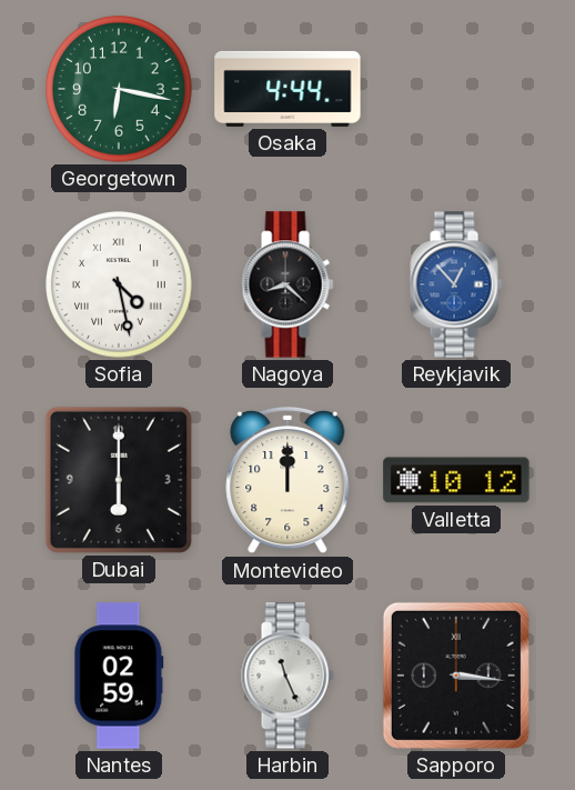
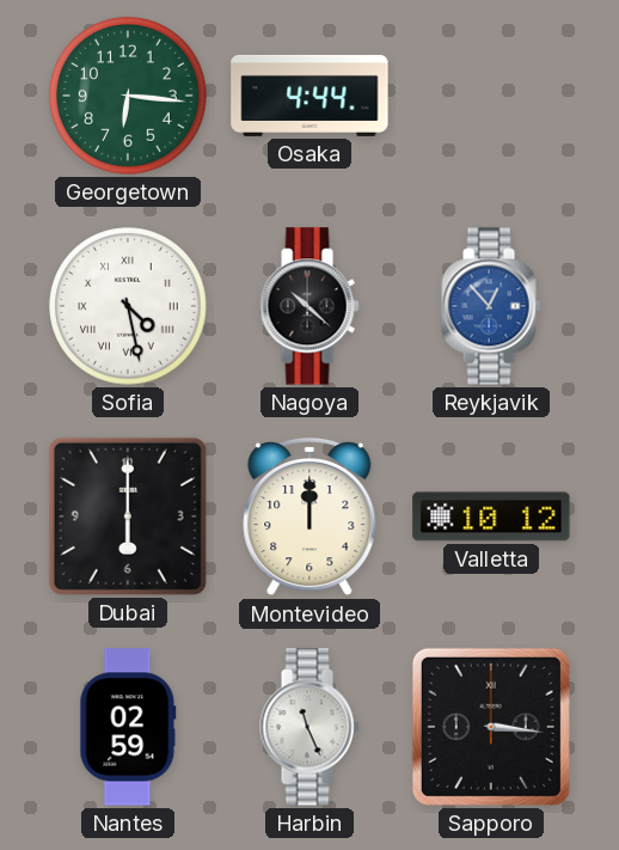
Georgetown: 6:17 -> 6:16 (128, 96)
Nagoya: 8:22 -> 10:22 (309, 306)
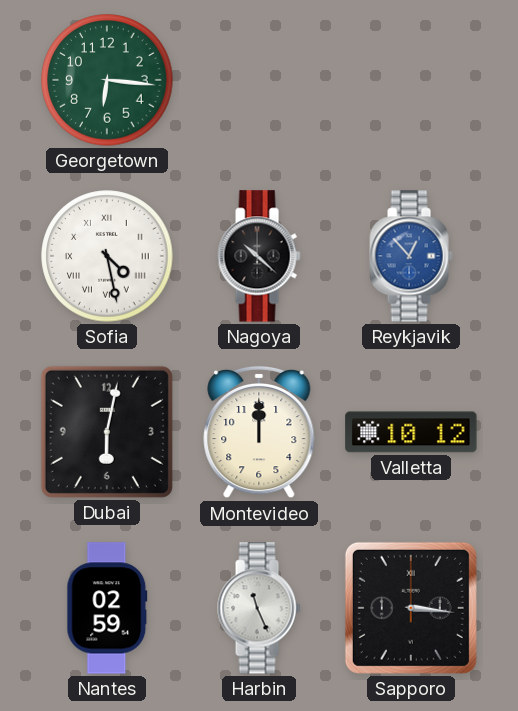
Osaka: 4:44 -> none (309, 96)
Dubai: 6:00 -> 6:02 (107, 432)
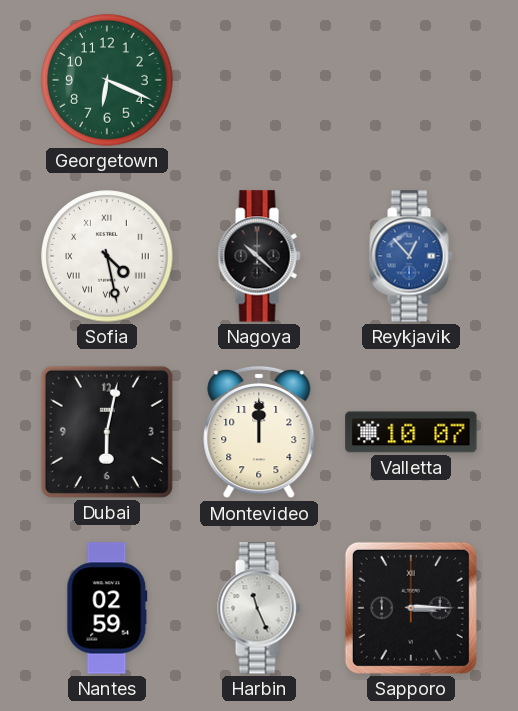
Georgetown: 6:16 -> 6:19 (107, 80)
Valletta: 10:12 -> 10:07 (411, 432)
Sapporo: 3:16 -> 3:15 (411, 608)
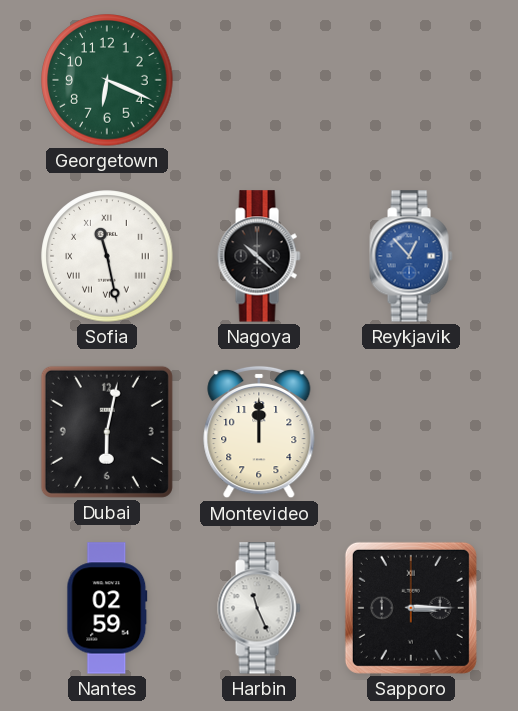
Sofia: 4:28 -> 11:28 (107, 256)
Valletta: 10:07 -> none (411, 432)
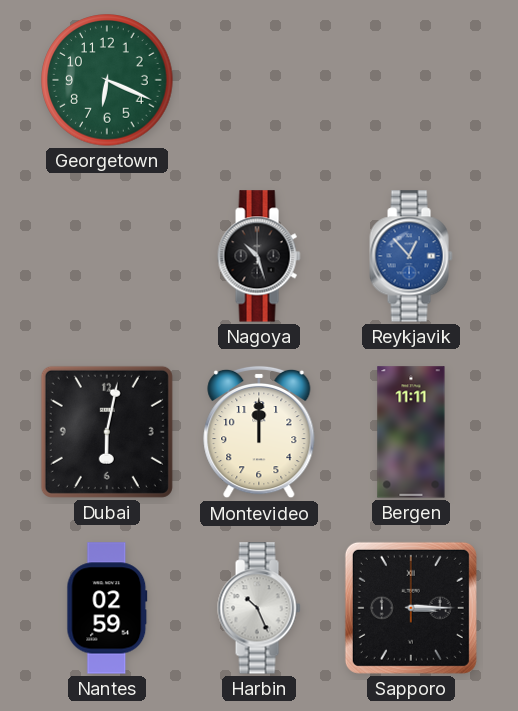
Sofia: 11:28 -> none (107, 256)
Nagoya: 10:22 -> 10:27 (259, 256)
Bergen: none -> 11:11 (411, 432)
Harbin: 11:26 -> 10:26 (259, 608)
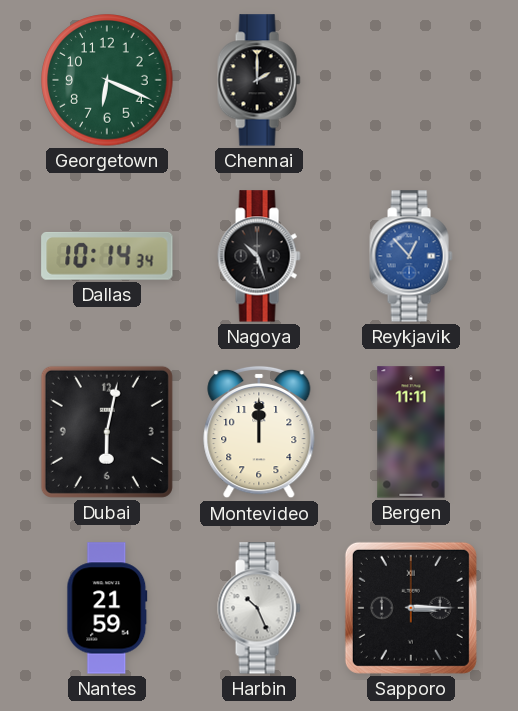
Chennai: none -> 2:00 (259, 80)
Dallas: none -> 10:14 (107, 256)
Nantes: 02:59 -> 21:59 (107, 608)
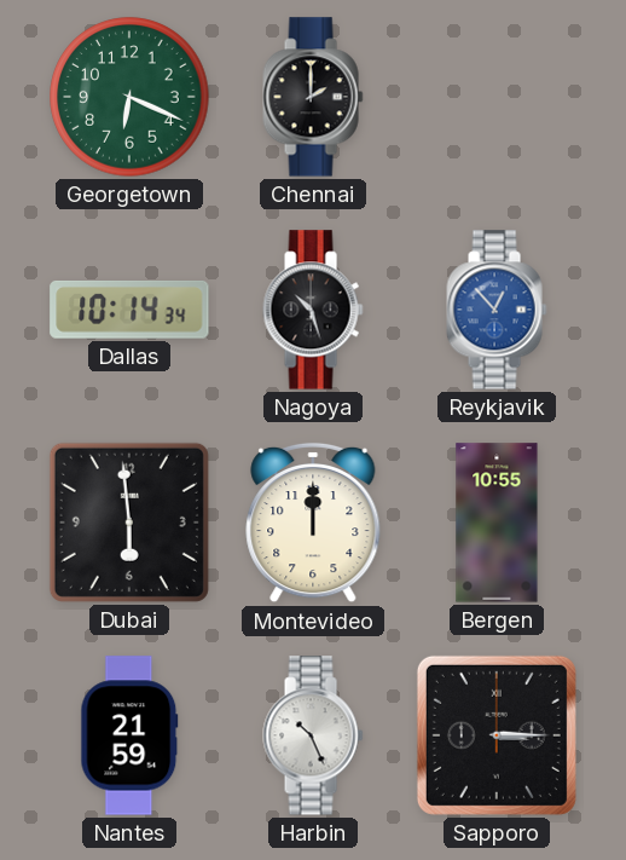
Dubai: 6:02 -> 5:59 (129, 523)
Bergen: 11:11 -> 10:55 (497, 523)
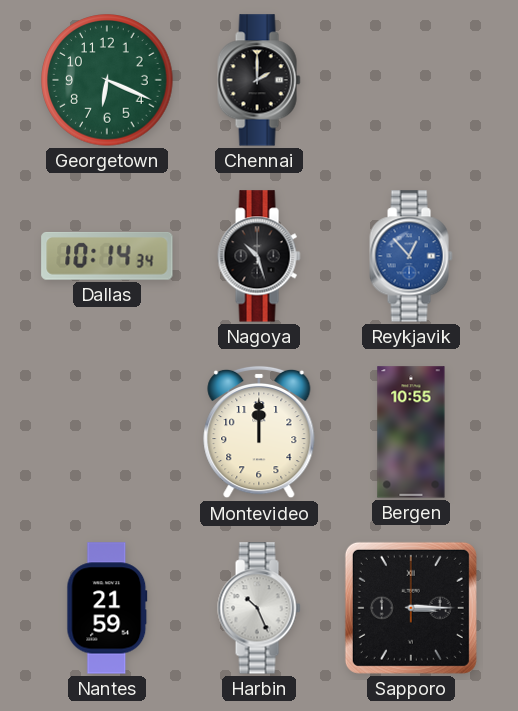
Dubai: 5:59 -> none (129, 523)
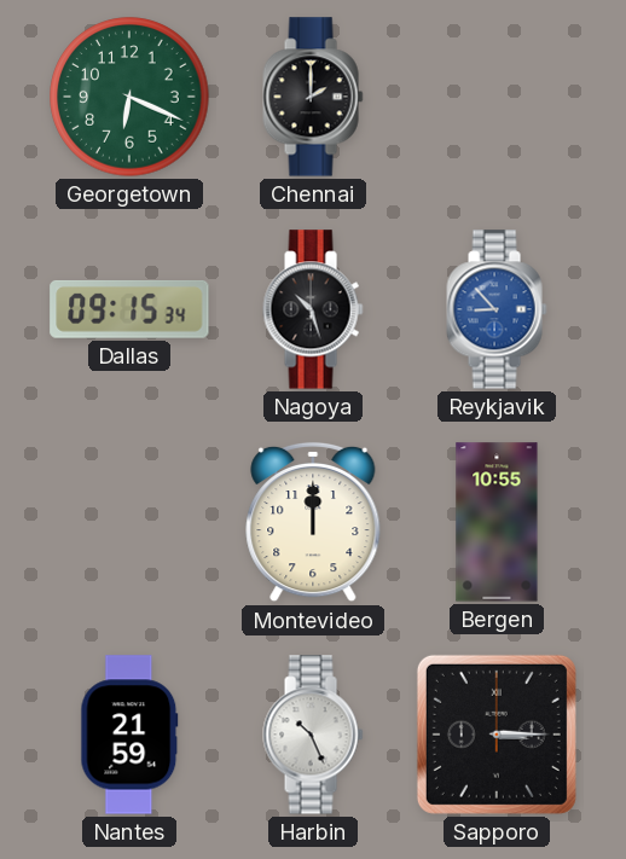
Dallas: 10:14 -> 09:15 (129, 309)
Reykjavik: 12:53 -> 8:53 (497, 309)
